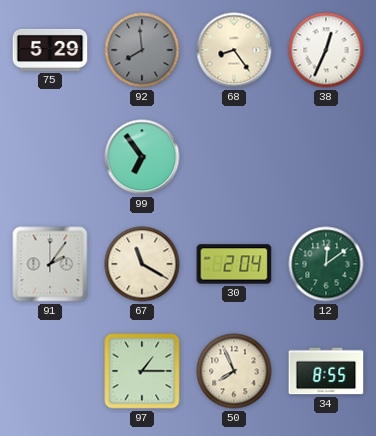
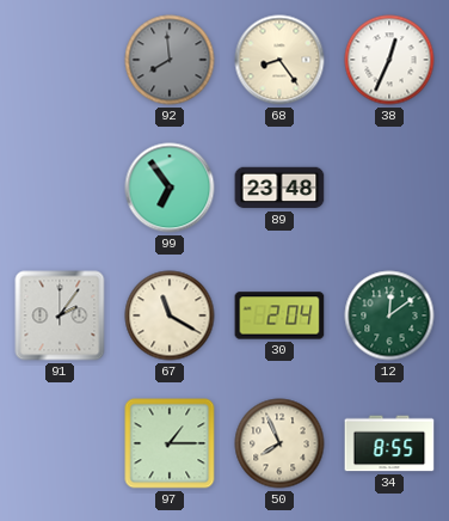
75: 5:29 -> none (50, 50)
89: none -> 23:48 (279, 188)
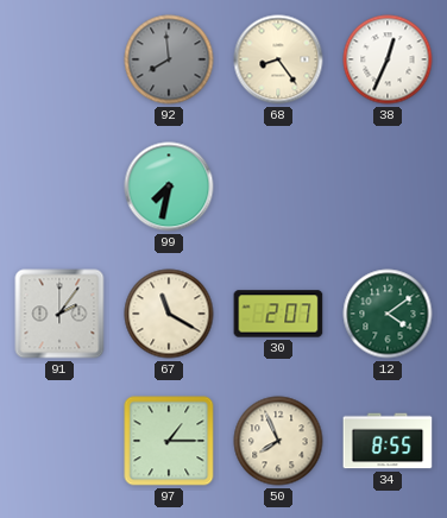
99: 6:54 -> 7:32 (169, 187)
89: 23:48 -> none (279, 188)
30: 2:04 -> 2:07 (278, 314)
12: 12:09 -> 4:09 (388, 314)
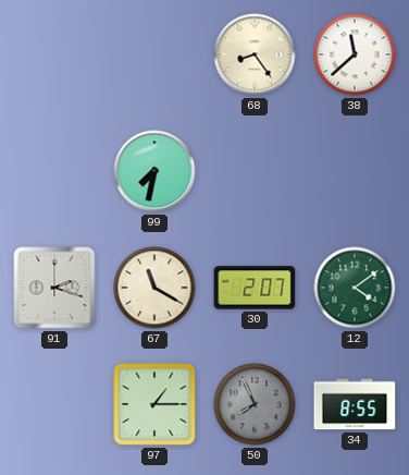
92: 7:59 -> none (169, 59)
38: 12:34 -> 11:38 (355, 54)
91: 2:06 -> 2:18 (54, 288)
50 dial: cream -> grey (255, 404)
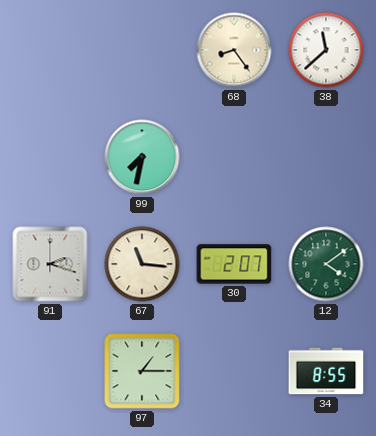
67: 11:20 -> 11:16 (142, 264)
50: 7:56 -> none (255, 404)
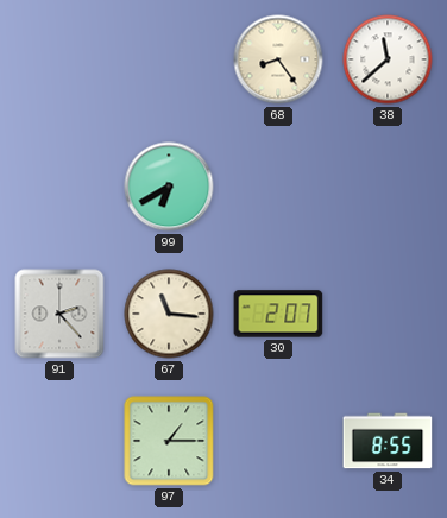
99: 7:32 -> 6:40 (169, 187)
91: 2:18 -> 2:23 (59, 314)
12: 4:09 -> none (326, 264)
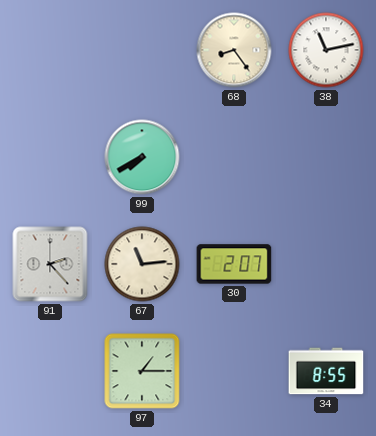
38: 11:38 -> 11:13 (326, 50)
99: 6:40 -> 7:40 (142, 157)
67: 11:16 -> 11:14 (142, 264)
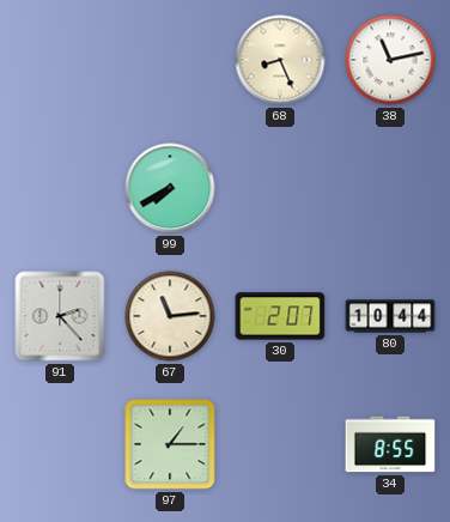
68: 8:24 -> 8:26 (280, 60)
80: none -> 10:44 (390, 316)
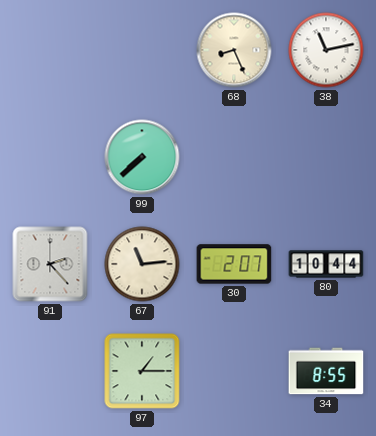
99: 7:40 -> 7:38 (142, 157)
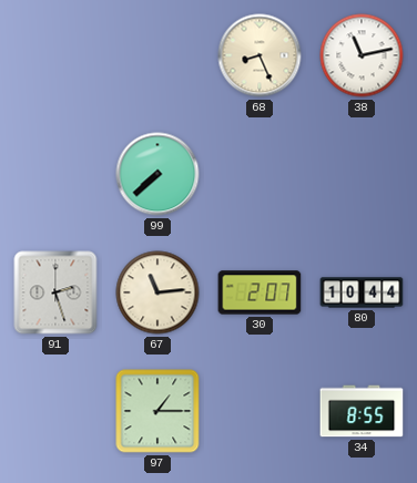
91: 2:23 -> 2:27 (55, 292)
